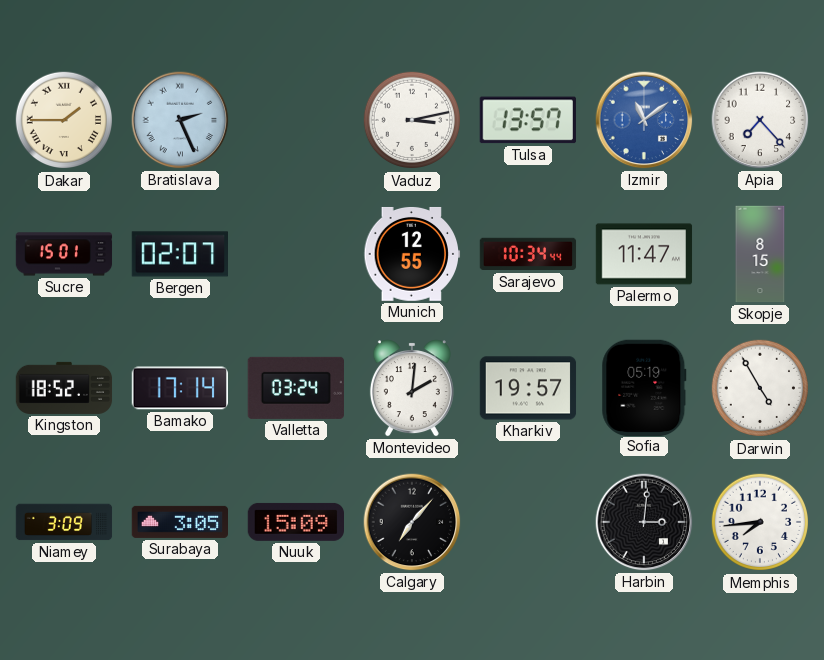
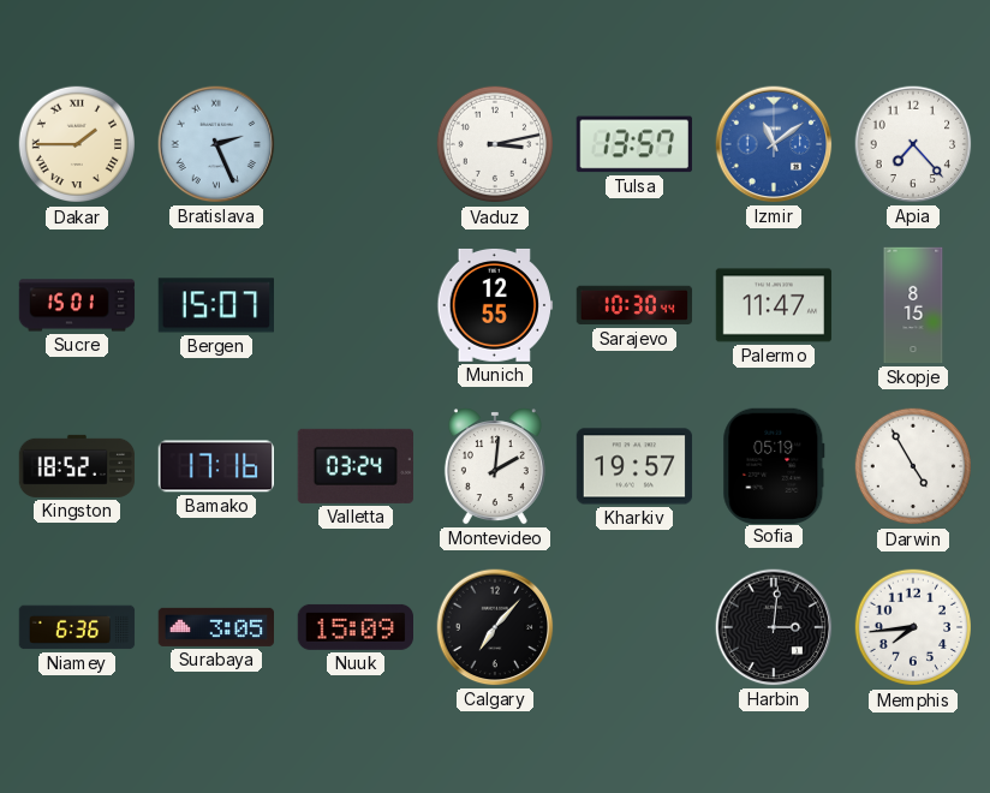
Bergen: 02:07 -> 15:07 (215, 305)
Sarajevo: 10:34 -> 10:30 (634, 305)
Bamako: 17:14 -> 17:16 (215, 466)
Niamey: 3:09 -> 6:36 (77, 627)
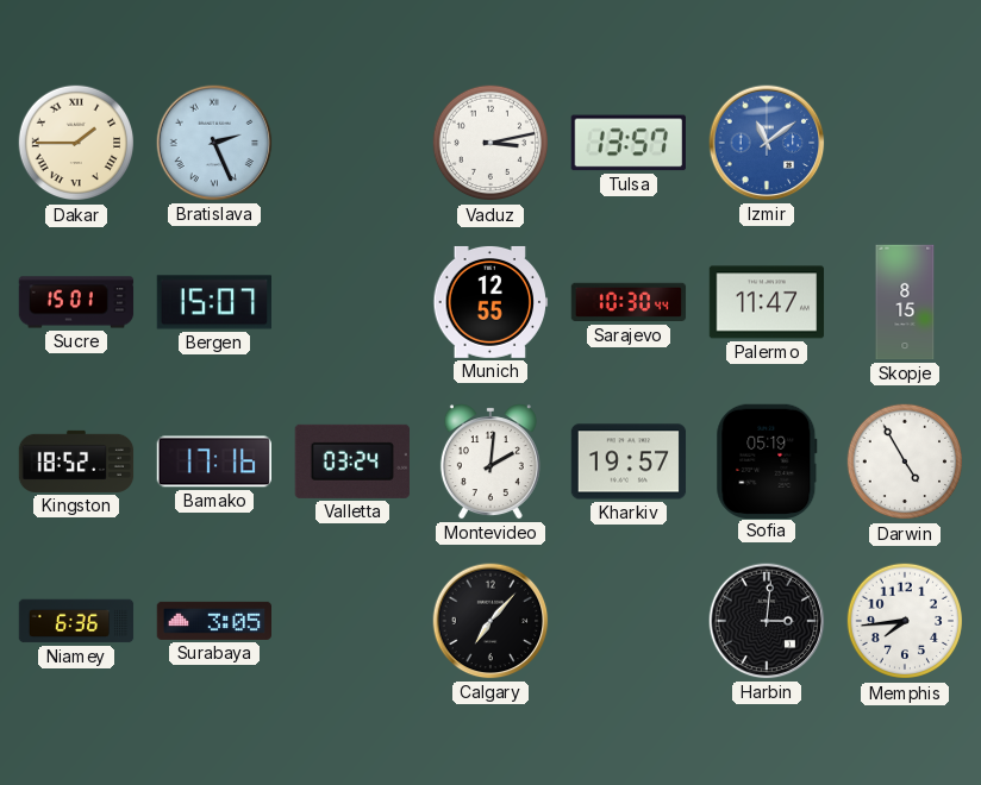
Apia: 7:23 -> none (913, 144)
Nuuk: 15:09 -> none (354, 627)
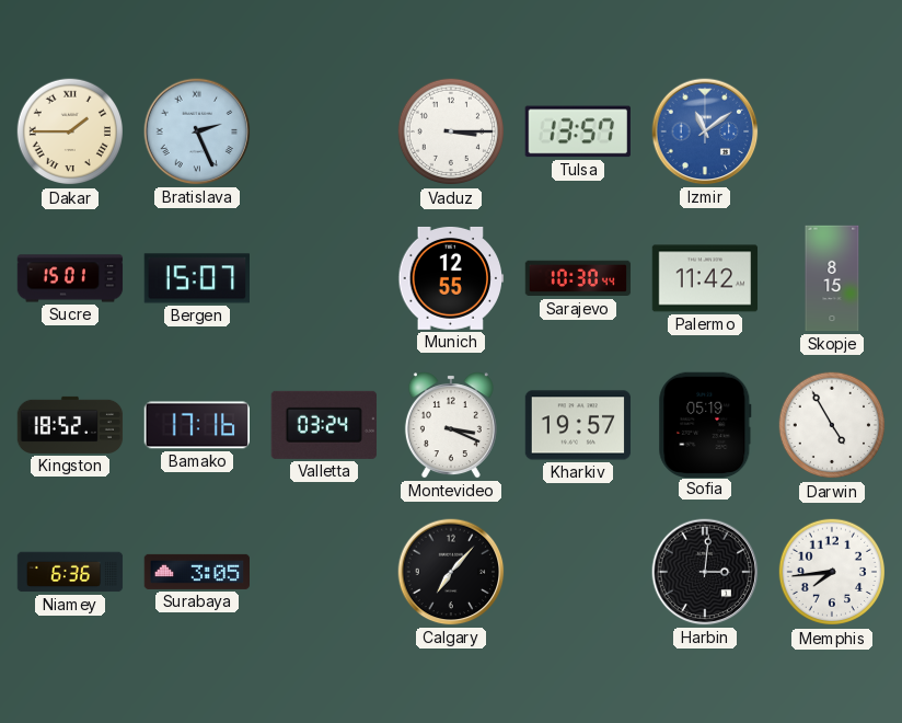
Vaduz: 3:13 -> 3:15 (451, 131)
Palermo: 11:47 -> 11:42 (705, 278)
Montevideo: 2:01 -> 3:19 (451, 425)
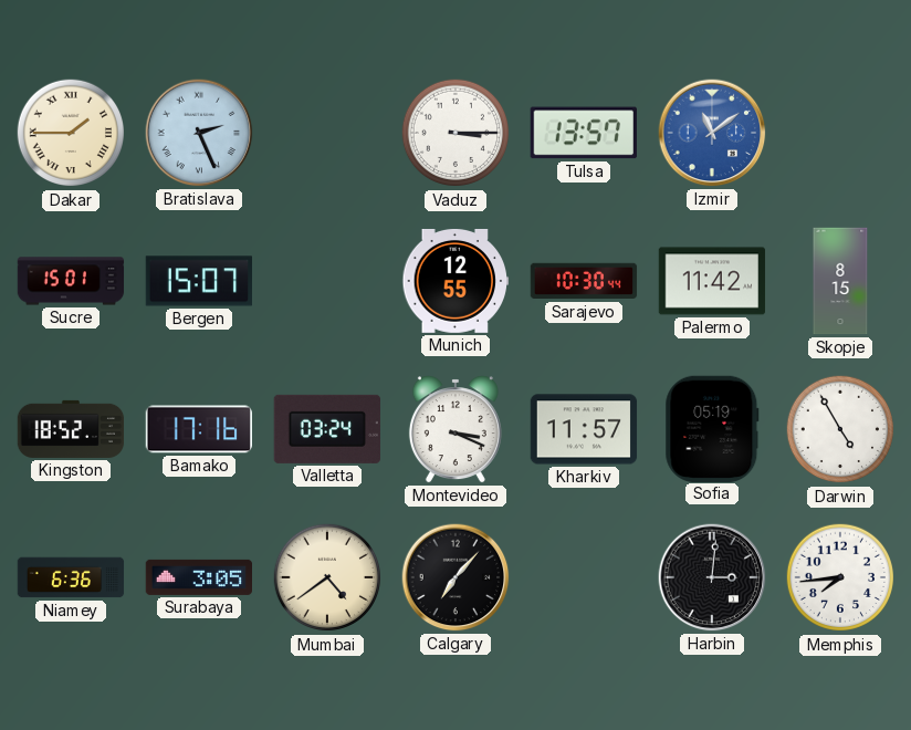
Kharkiv: 19:57 -> 11:57 (584, 429)
Mumbai: none -> 4:39 (327, 577)
